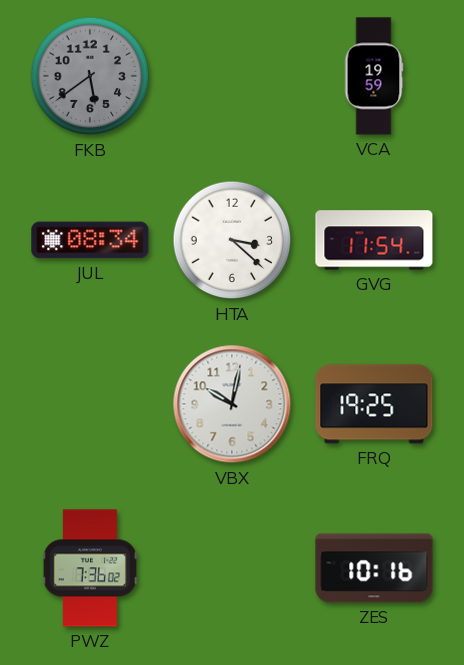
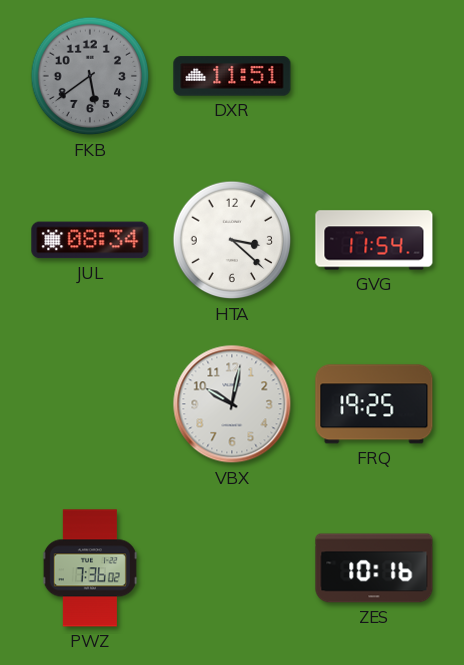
DXR: none -> 11:51 (232, 76)
VCA: 19:59 -> none (374, 76)
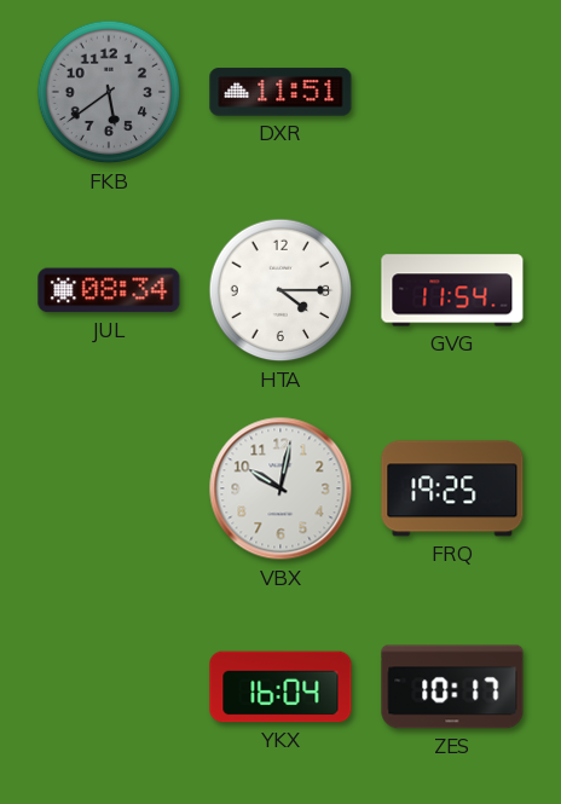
HTA: 3:22 -> 4:15 (280, 290)
PWZ: 7:36 -> none (90, 568)
YKX: none -> 16:04 (280, 687)
ZES: 10:16 -> 10:17 (452, 687)
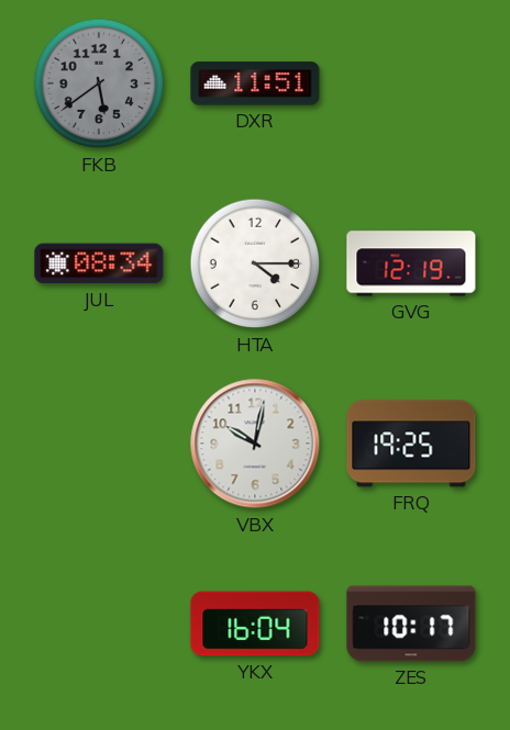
GVG: 11:54 -> 12:19 (411, 263)
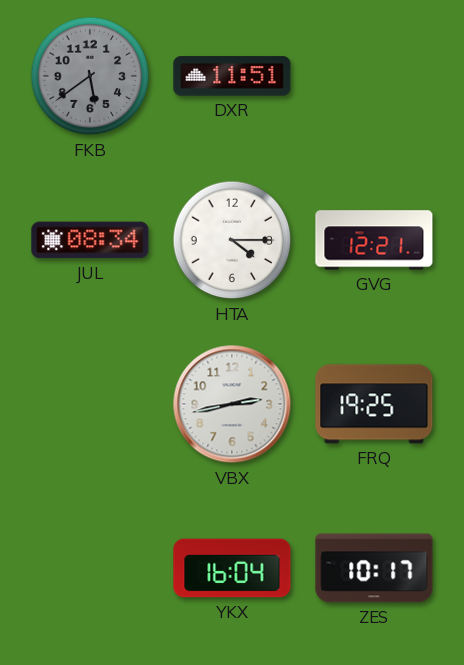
GVG: 12:19 -> 12:21 (374, 240)
VBX: 10:02 -> 2:43 (232, 404)
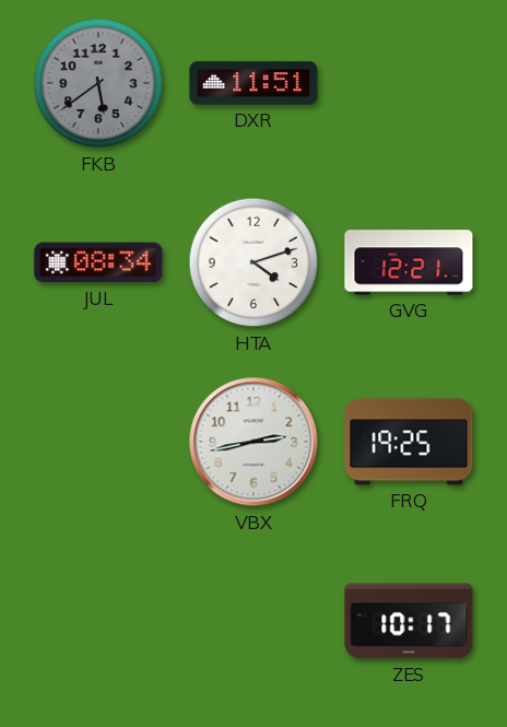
HTA: 4:15 -> 4:12 (253, 262)
YKX: 16:04 -> none (232, 568)
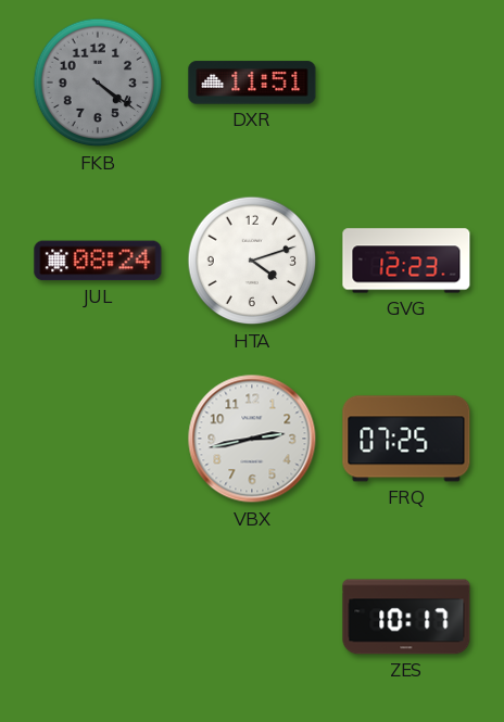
FKB: 5:39 -> 4:21 (98, 83)
JUL: 08:34 -> 08:24 (98, 261)
GVG: 12:21 -> 12:23 (406, 261)
FRQ: 19:25 -> 07:25 (406, 439)
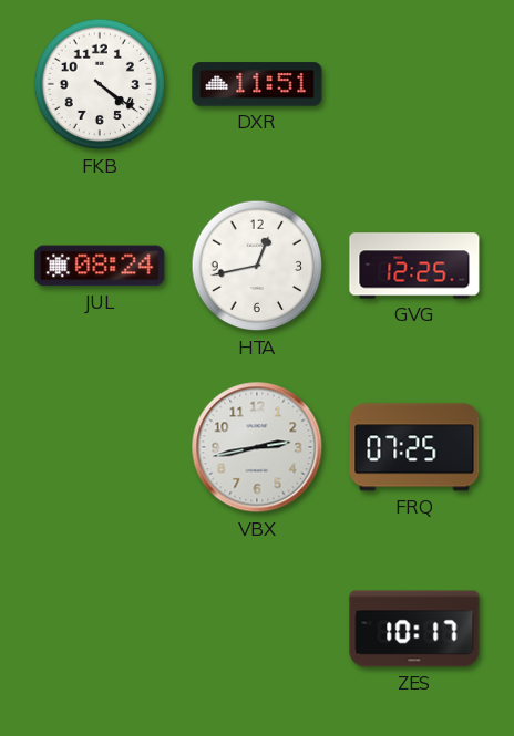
FKB dial: grey -> white (100, 84)
HTA: 4:12 -> 12:43 (257, 266)
GVG: 12:23 -> 12:25 (414, 266)
